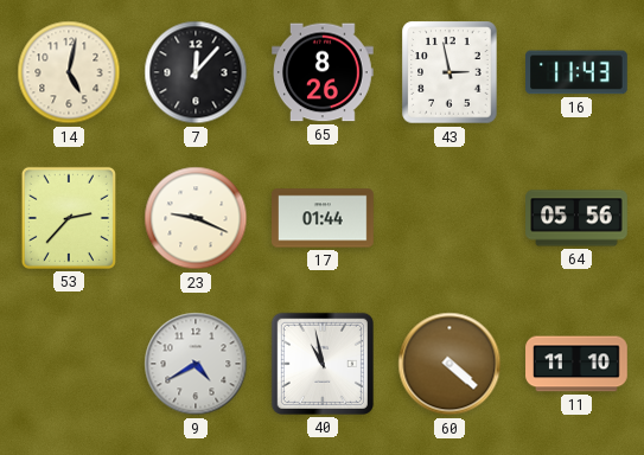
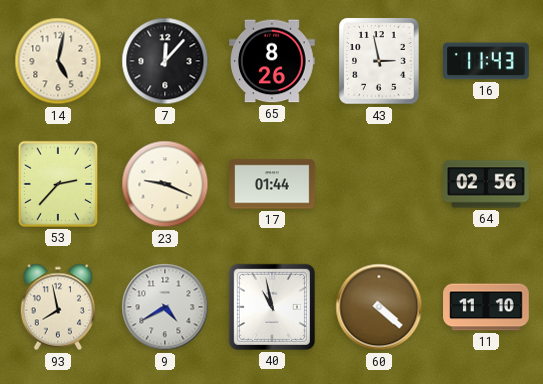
64: 05:56 -> 02:56 (486, 184)
93: none -> 7:58 (57, 307)
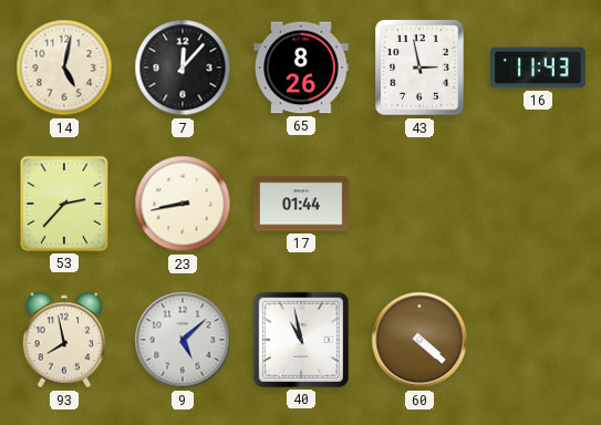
23: 9:19 -> 8:43 (183, 204)
64: 02:56 -> none (486, 184)
9: 4:40 -> 5:08 (183, 340)
11: 11:10 -> none (486, 307)
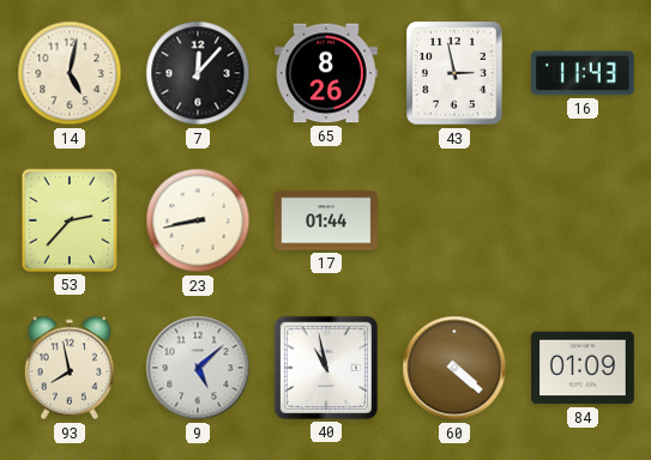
84: none -> 01:09 (583, 368)
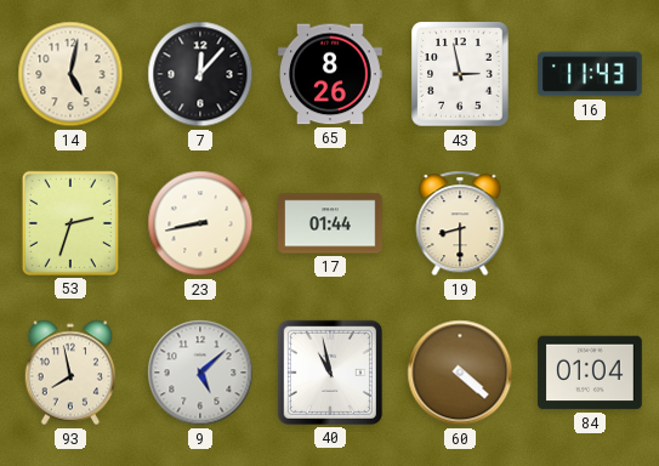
53: 2:37 -> 2:33 (70, 223)
19: none -> 8:30 (460, 223)
84: 01:09 -> 01:04 (590, 373)
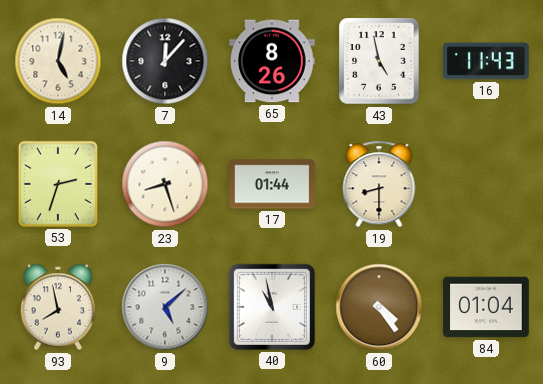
43: 2:58 -> 4:58 (379, 61)
23: 8:43 -> 8:27 (165, 184)
60: 4:22 -> 4:24 (379, 307)
